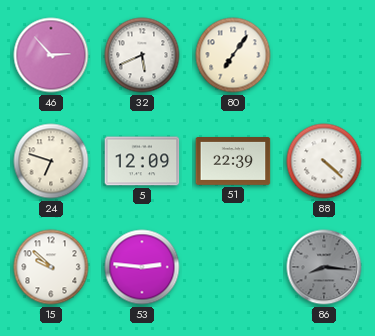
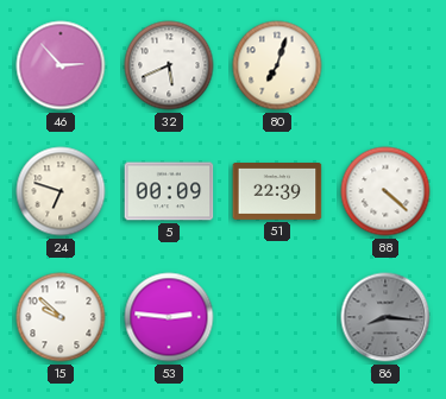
80: 7:06 -> 7:03 (277, 65)
5: 12:09 -> 00:09 (169, 191)
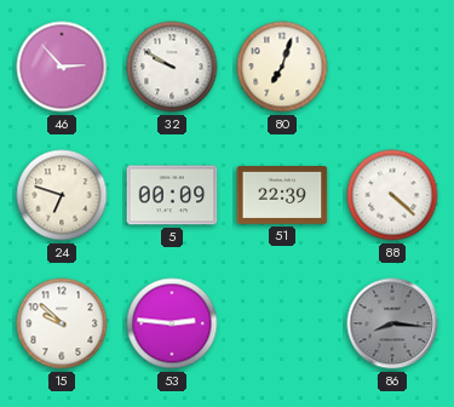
32: 5:41 -> 9:50 (172, 67)
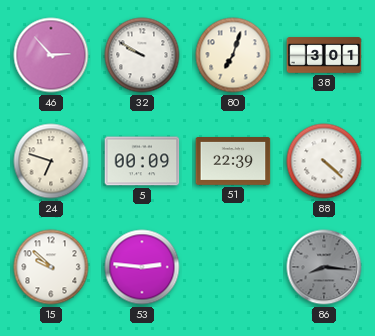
38: none -> 3:01 (324, 55)
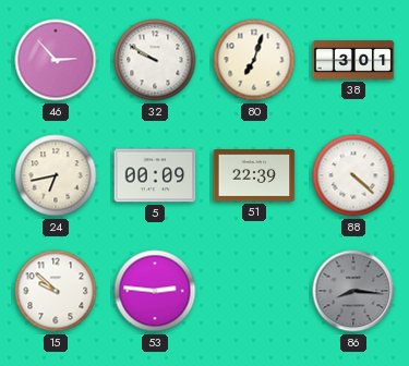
24: 6:48 -> 6:43 (56, 175)
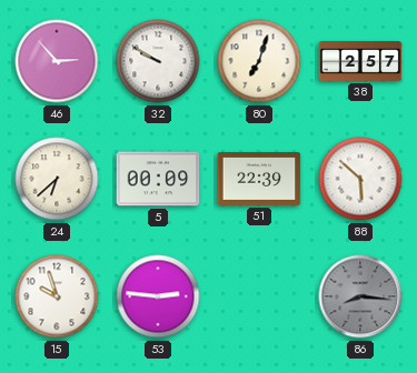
38: 3:01 -> 2:57 (360, 61)
24: 6:43 -> 6:38 (57, 179)
88: 4:22 -> 5:52 (360, 179)
15: 9:52 -> 9:57 (57, 296)
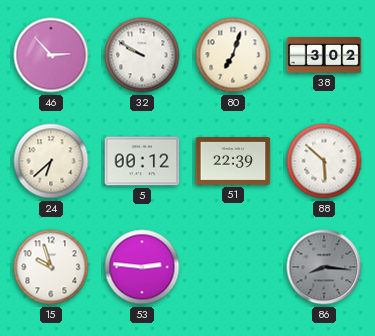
38: 2:57 -> 3:02 (324, 55)
5: 00:09 -> 00:12 (142, 161)
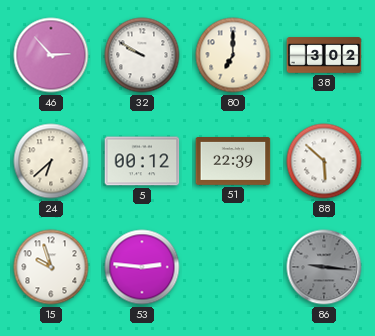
80: 7:03 -> 7:00 (233, 55)
86: 8:16 -> 9:16 (324, 267)
